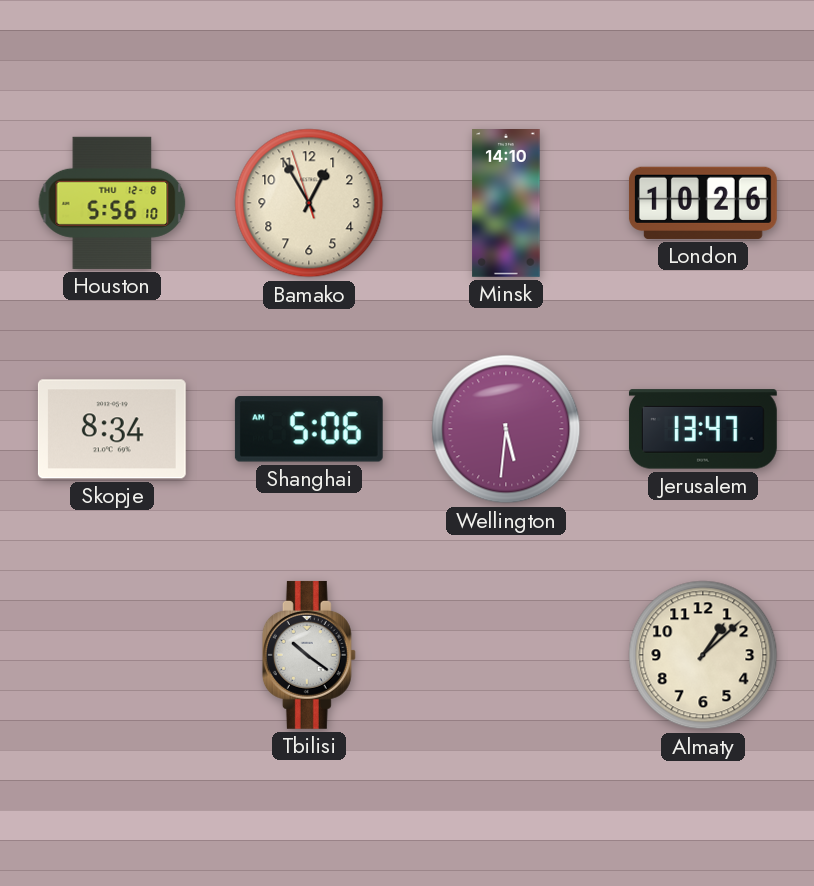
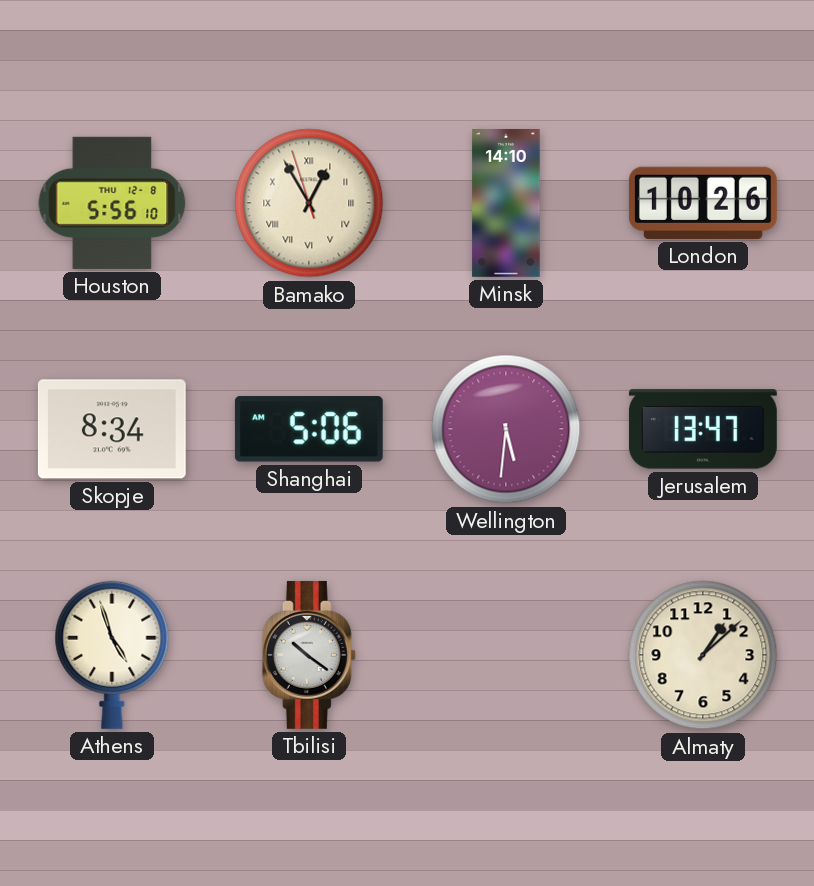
Bamako numerals: Arabic -> Roman (309, 203)
Athens: none -> 4:57 (112, 655)
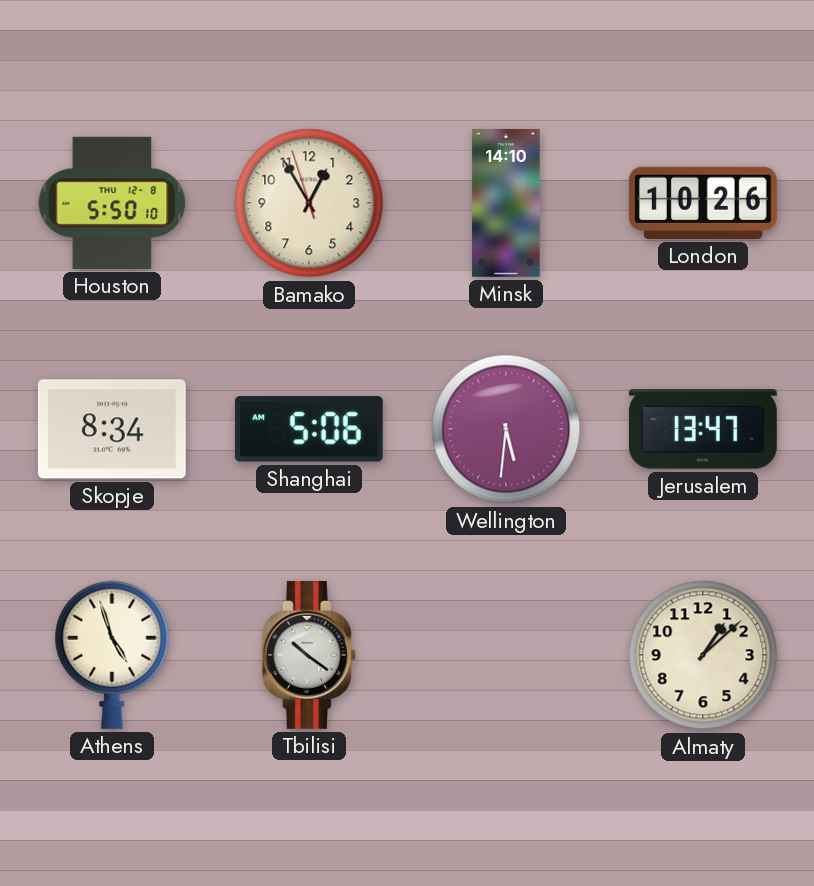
Houston: 5:56 -> 5:50 (112, 203)
Bamako numerals: Roman -> Arabic (309, 203)
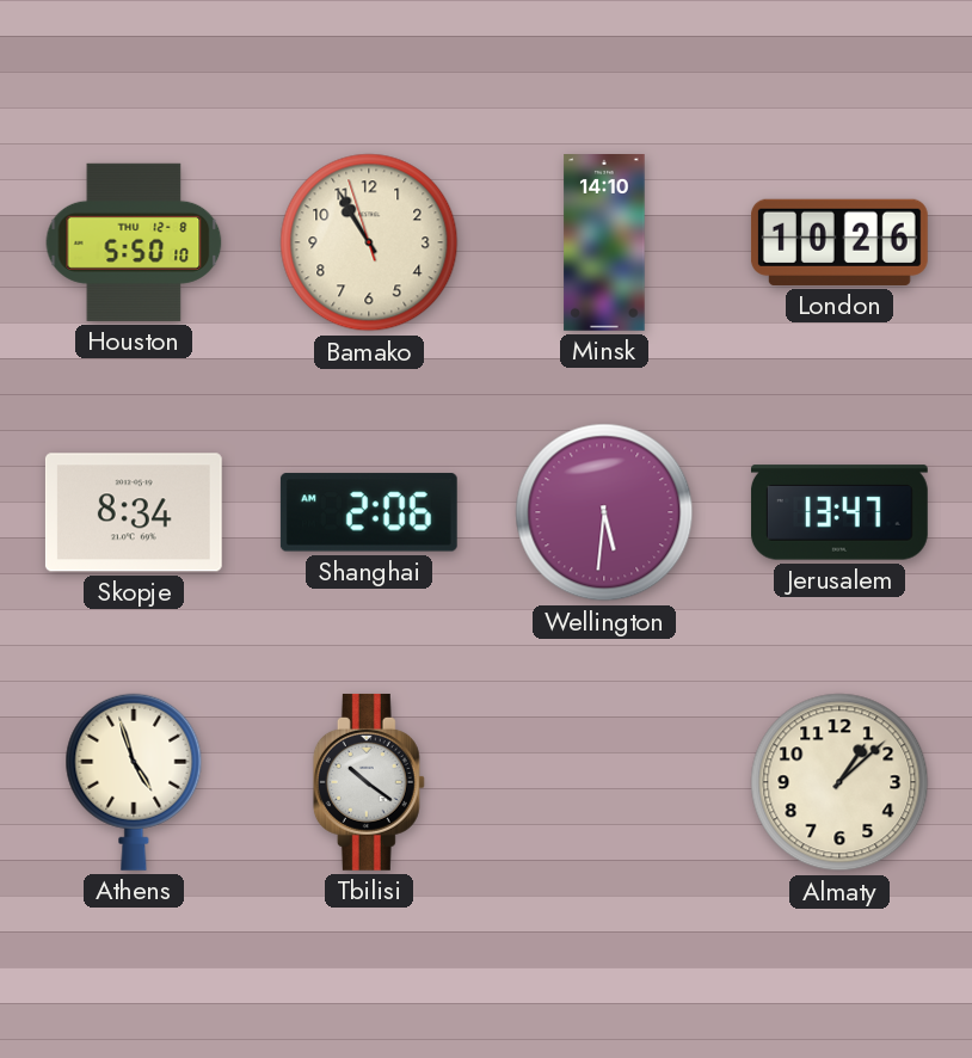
Bamako: 12:54 -> 10:54 (369, 242)
Shanghai: 5:06 -> 2:06 (369, 512)
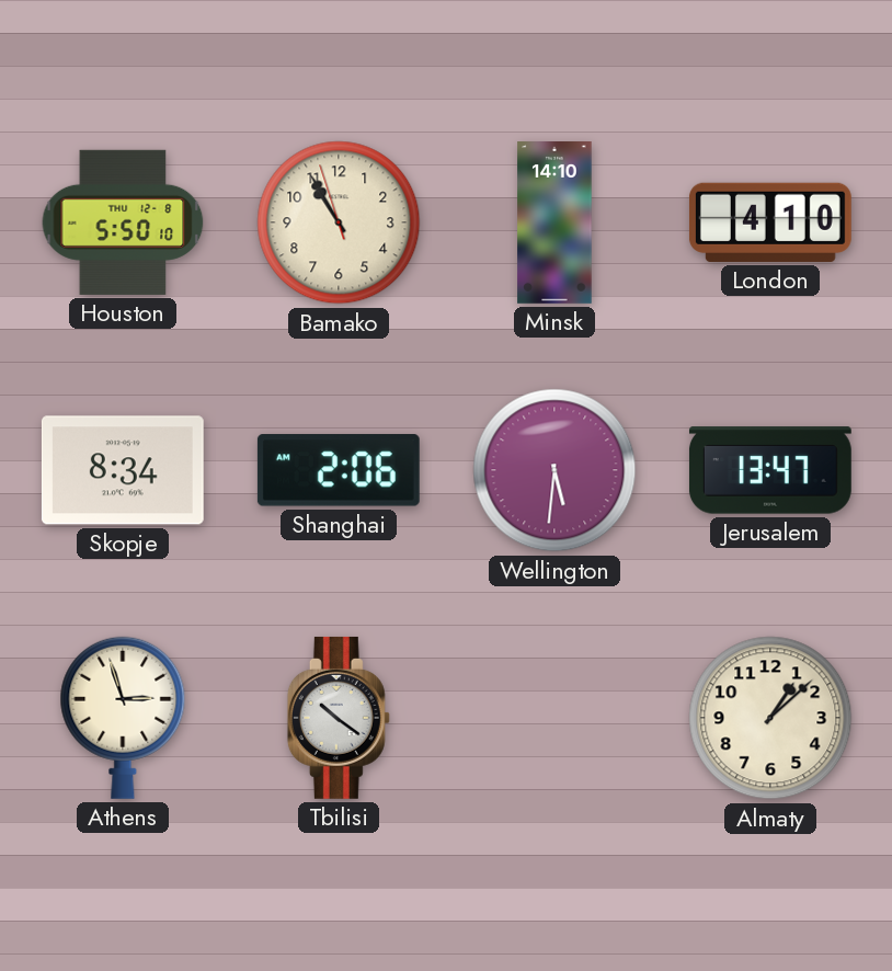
London: 10:26 -> 4:10 (770, 222)
Athens: 4:57 -> 2:57 (123, 718)
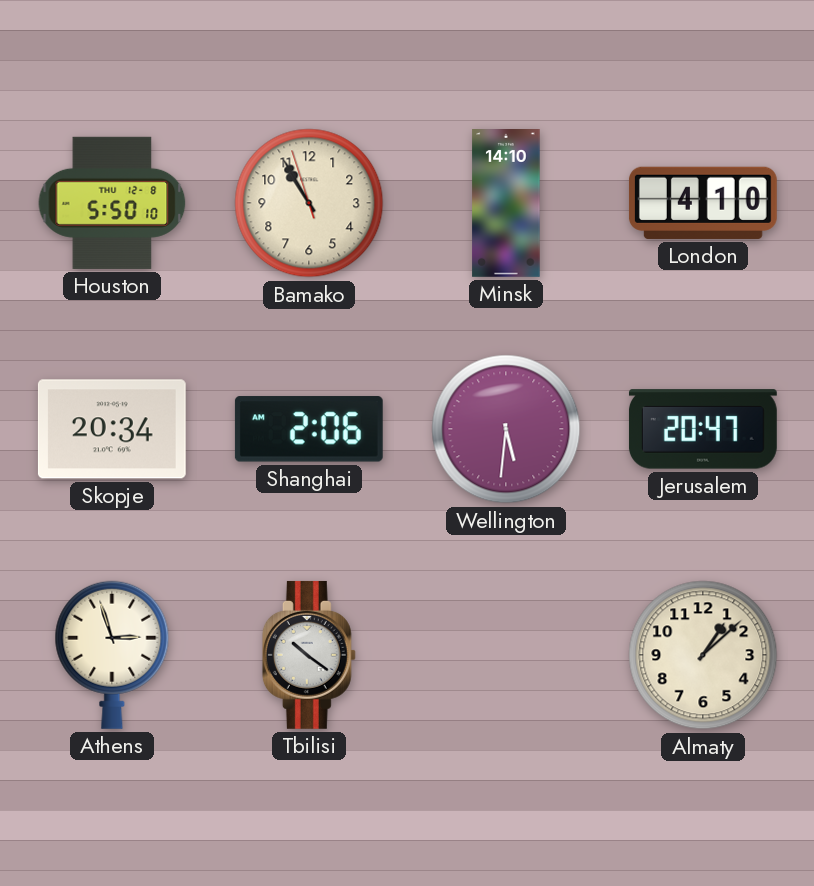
Skopje: 8:34 -> 20:34 (112, 429)
Jerusalem: 13:47 -> 20:47 (703, 429)
